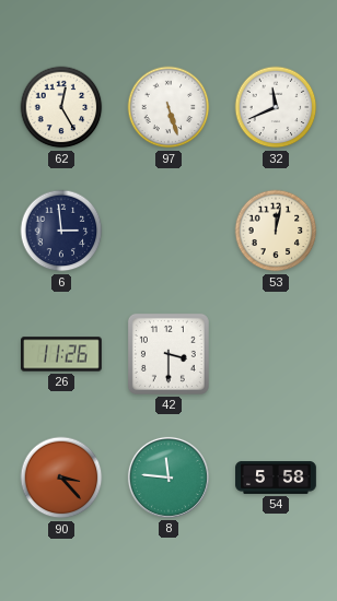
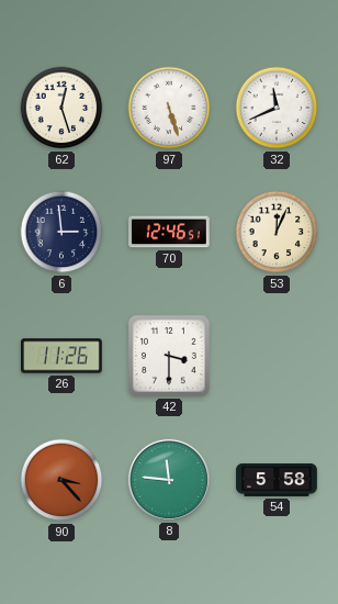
62: 12:25 -> 12:27 (61, 108)
70: none -> 12:46 (169, 232)
53: 12:02 -> 12:04 (277, 232)
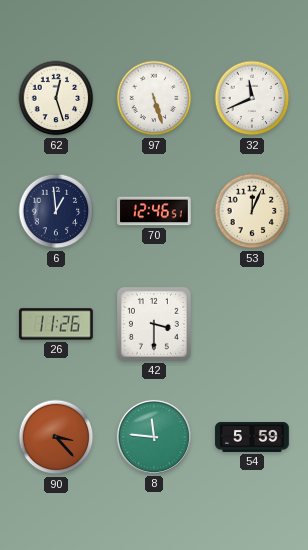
6: 2:59 -> 12:59 (56, 211)
54: 5:58 -> 5:59 (252, 438)
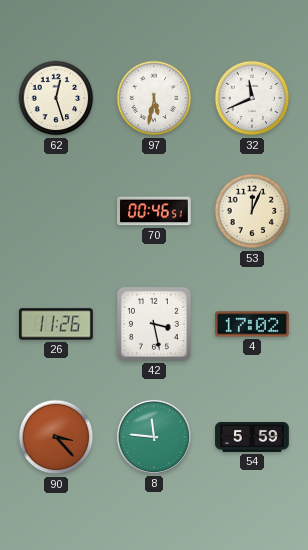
97: 5:27 -> 5:32 (154, 98)
6: 12:59 -> none (56, 211)
70: 12:46 -> 00:46 (154, 211)
42: 3:30 -> 3:28 (154, 324)
4: none -> 17:02 (253, 324)
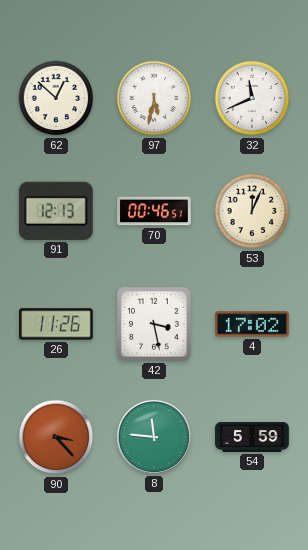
62: 12:27 -> 12:52 (56, 98)
91: none -> 12:13 (56, 211)
